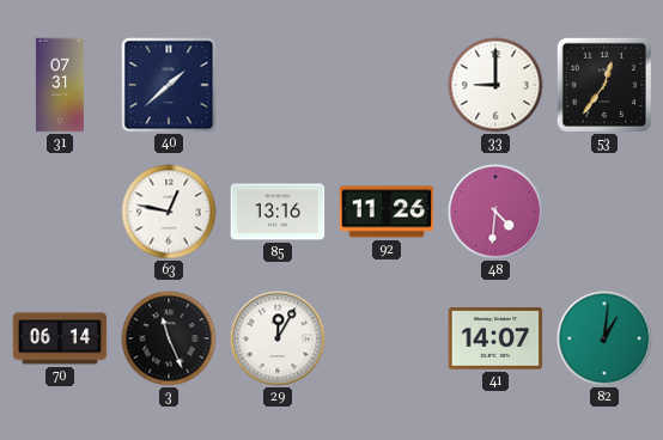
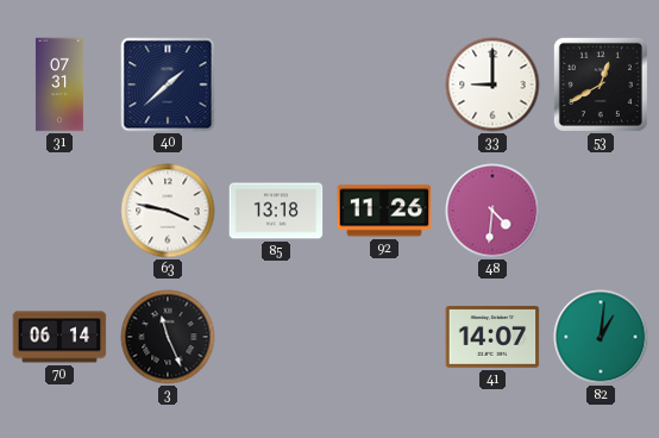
53: 12:36 -> 12:40 (601, 85)
63: 12:47 -> 3:47 (168, 211)
85: 13:16 -> 13:18 (276, 211)
29: 12:05 -> none (278, 338)
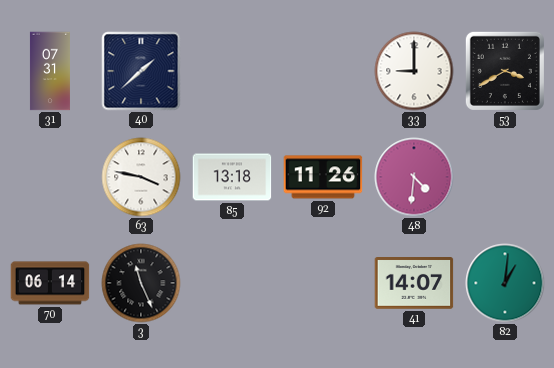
53: 12:40 -> 3:40 (505, 71)
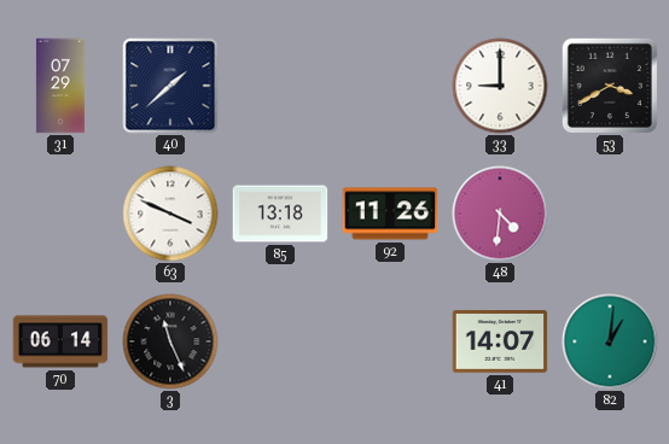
31: 07:31 -> 07:29 (60, 86)
63: 3:47 -> 3:49 (170, 214)
